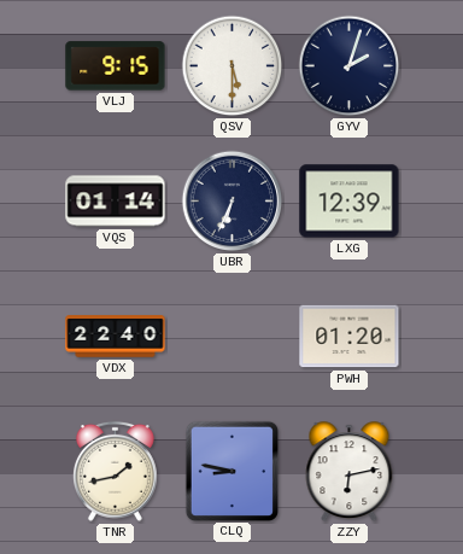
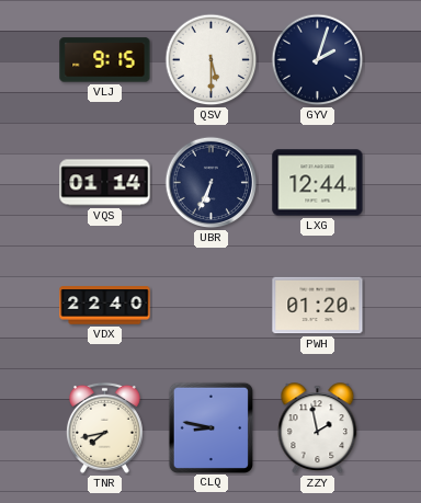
LXG: 12:39 -> 12:44 (318, 183)
TNR: 1:43 -> 7:43 (104, 427)
ZZY: 6:13 -> 1:58 (318, 428)
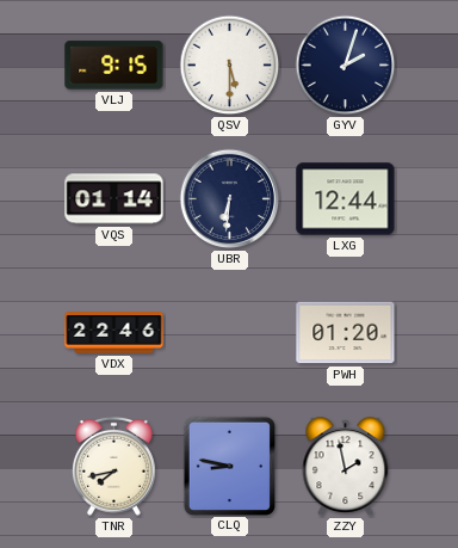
UBR: 6:34 -> 6:31 (230, 199)
VDX: 22:40 -> 22:46 (114, 333)
